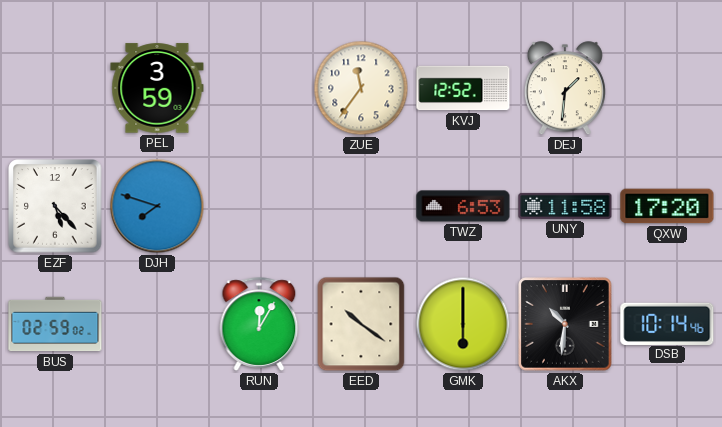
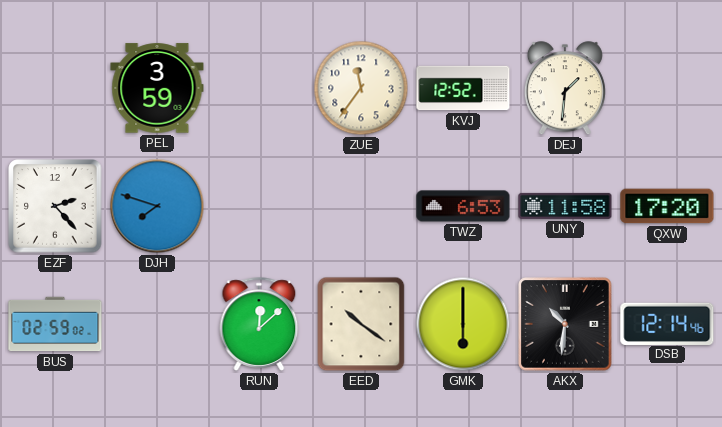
EZF: 5:23 -> 2:23 (55, 206)
RUN: 12:05 -> 12:08 (259, 324)
DSB: 10:14 -> 12:14 (667, 323)
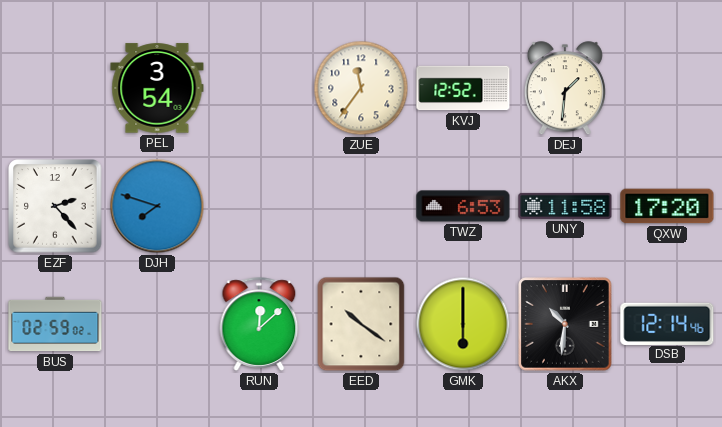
PEL: 3:59 -> 3:54 (157, 88)
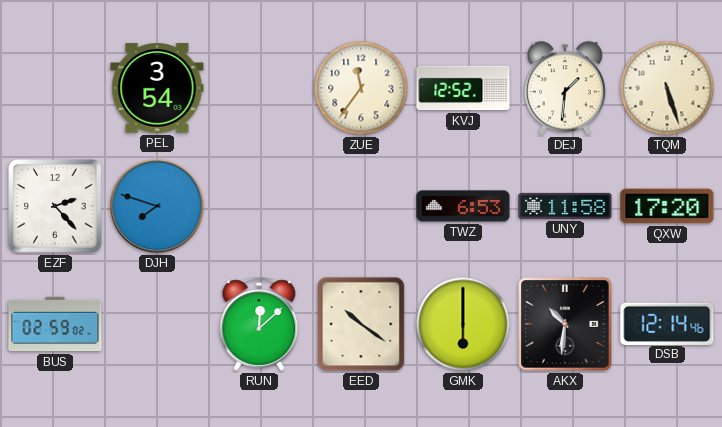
TQM: none -> 5:27 (667, 88)
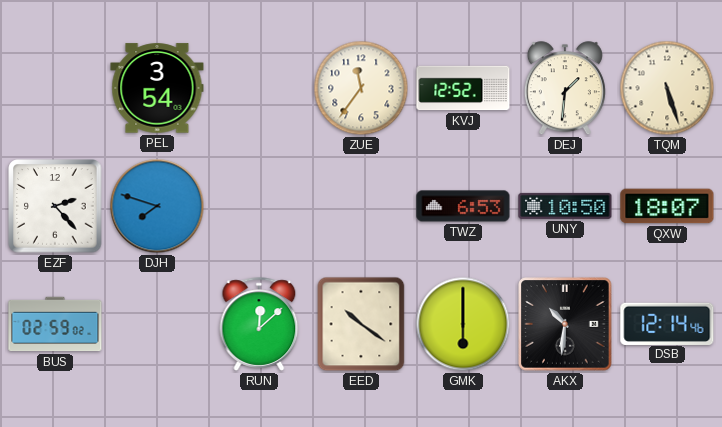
UNY: 11:58 -> 10:50 (565, 206)
QXW: 17:20 -> 18:07 (667, 206)
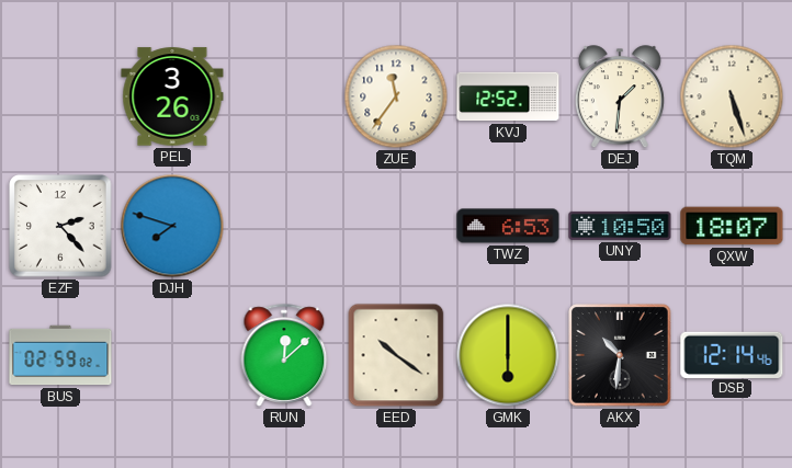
PEL: 3:54 -> 3:26 (172, 96)
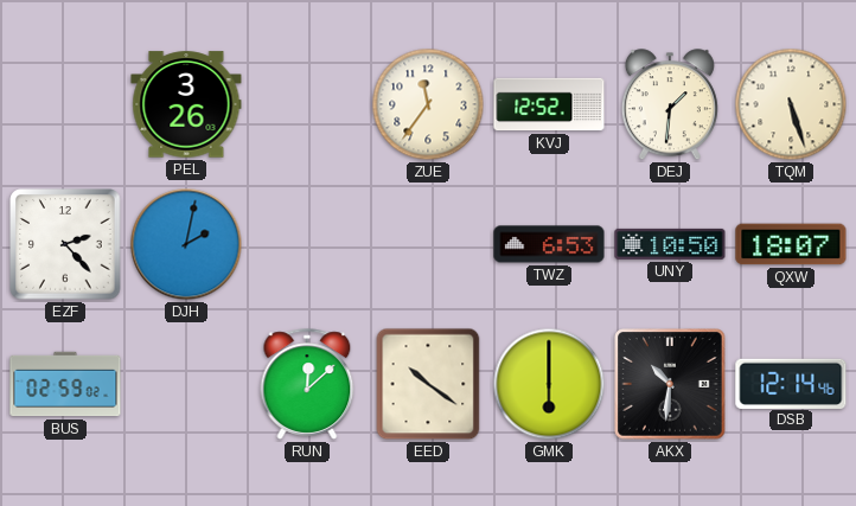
DJH: 7:48 -> 2:02 (186, 244)
